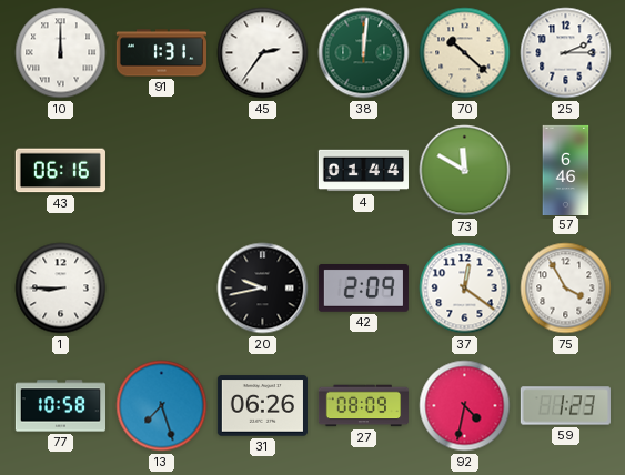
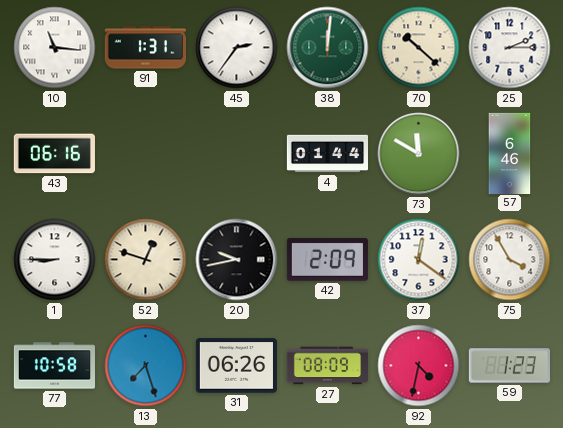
10: 12:00 -> 11:16 (55, 48)
52: none -> 12:48 (146, 260)
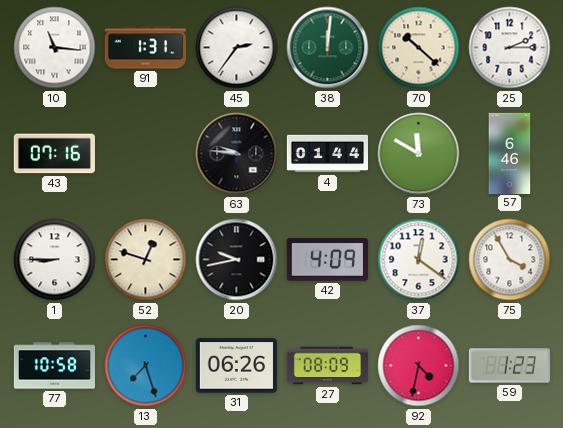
43: 06:16 -> 07:16 (54, 154)
63: none -> 9:46 (237, 154)
42: 2:09 -> 4:09 (327, 260)
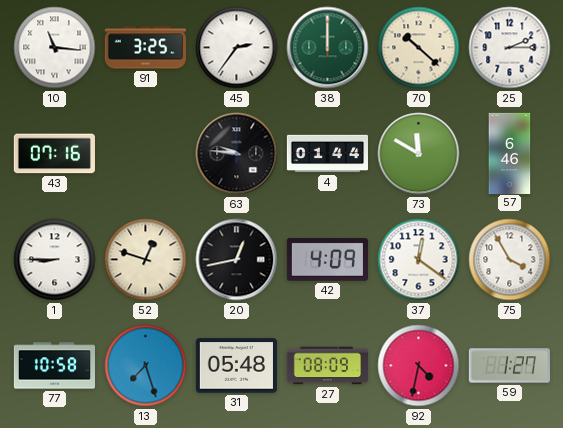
91: 1:31 -> 3:25 (145, 48)
38: 12:01 -> 12:00 (328, 48)
20: 9:43 -> 12:43 (237, 260)
31: 06:26 -> 05:48 (236, 366)
59: 1:23 -> 1:27 (509, 366)
